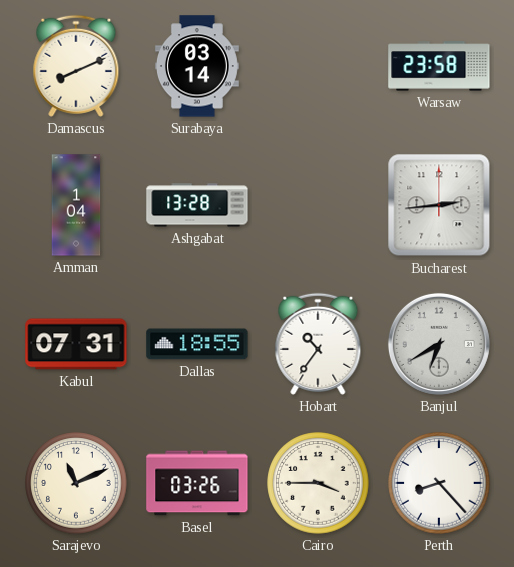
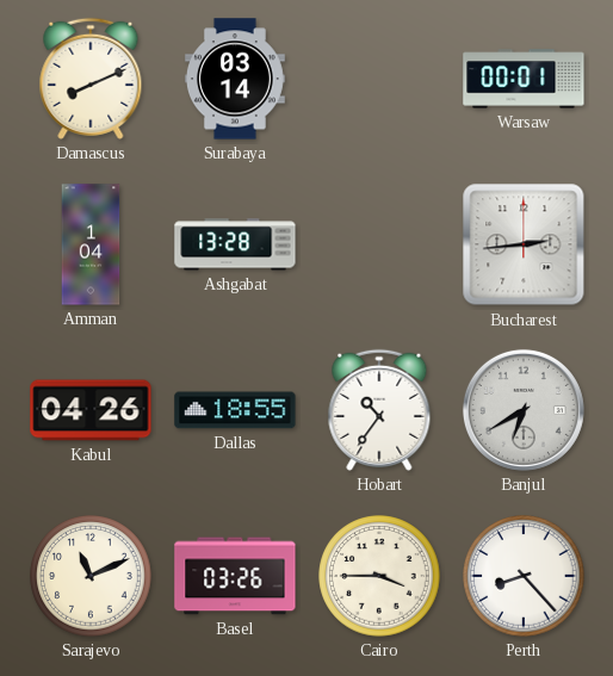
Warsaw: 23:58 -> 00:01 (524, 79)
Kabul: 07:31 -> 04:26 (91, 410)
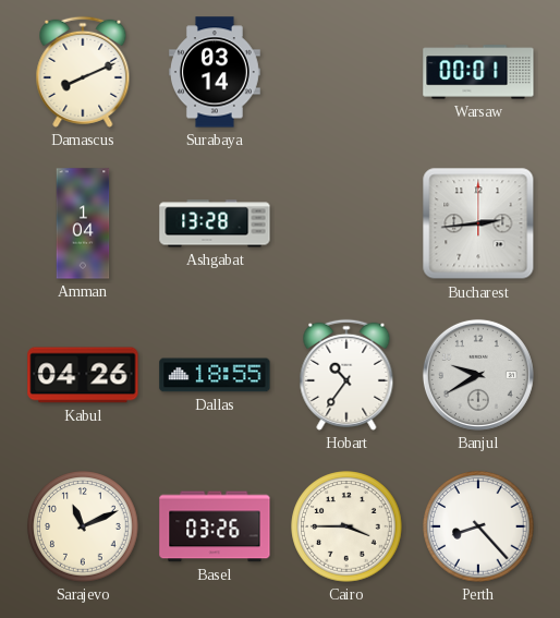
Banjul: 6:40 -> 9:40 (478, 375)
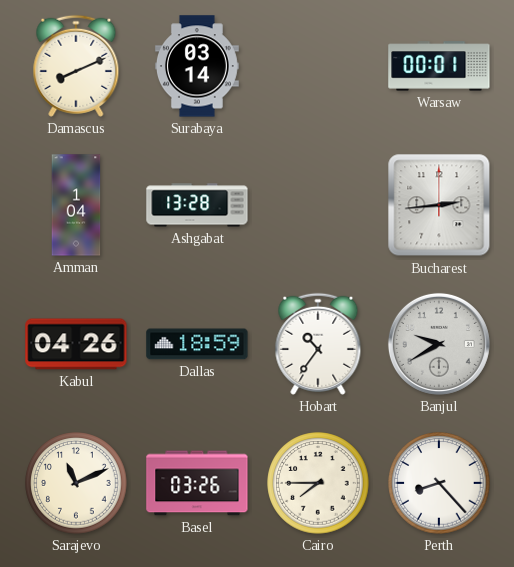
Dallas: 18:55 -> 18:59 (197, 344)
Cairo: 3:45 -> 7:45 (318, 483)
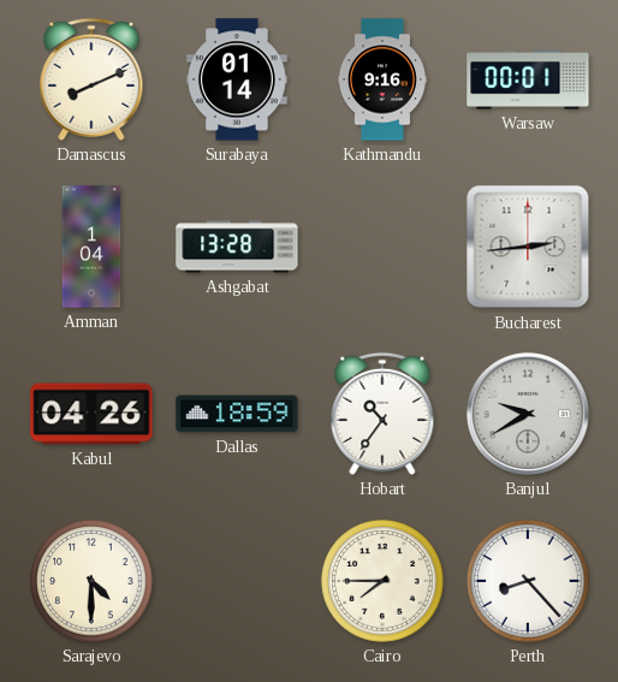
Surabaya: 03:14 -> 01:14 (237, 79)
Kathmandu: none -> 9:16 (382, 79)
Sarajevo: 11:11 -> 4:30 (91, 581)
Basel: 03:26 -> none (197, 483)
